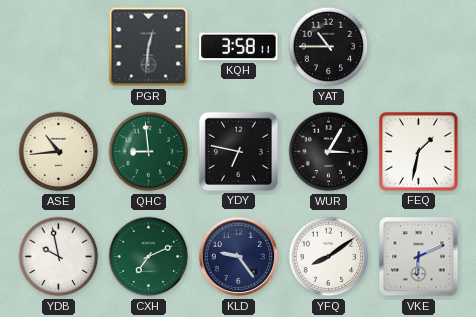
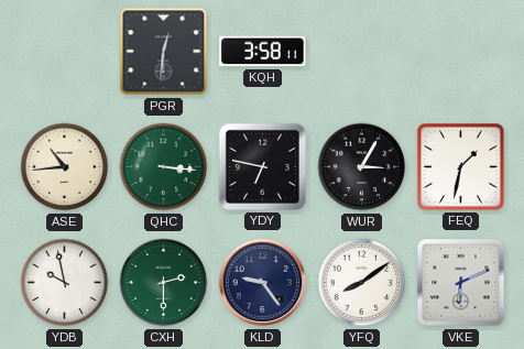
YAT: 10:45 -> none (329, 47)
QHC: 8:59 -> 3:16 (164, 167)
CXH: 7:11 -> 2:30 (164, 283)
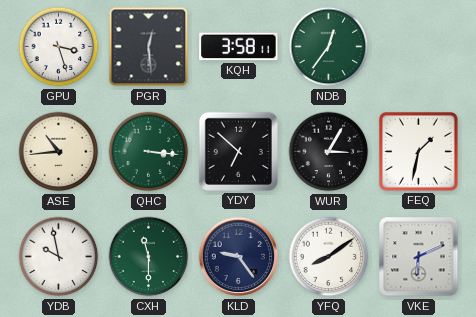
GPU: none -> 3:27 (59, 47)
PGR: 12:31 -> 12:29 (149, 47)
NDB: none -> 12:36 (329, 47)
YDY: 6:47 -> 6:52 (238, 151)
CXH: 2:30 -> 11:30 (149, 257)
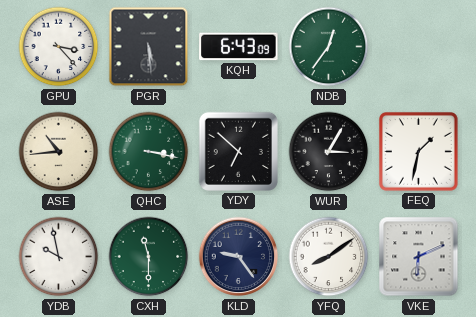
GPU: 3:27 -> 3:23 (59, 47)
PGR: 12:29 -> 5:29 (149, 47)
KQH: 3:58 -> 6:43 (239, 47)
QHC: 3:16 -> 3:17 (149, 152)
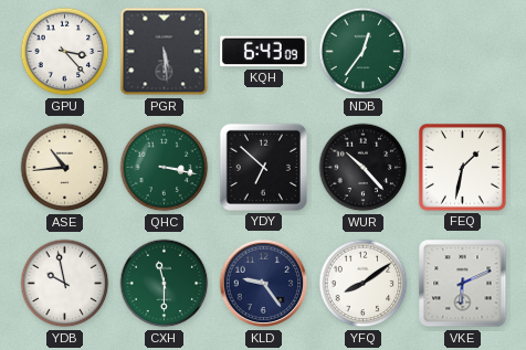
WUR: 3:05 -> 10:23 (364, 168)
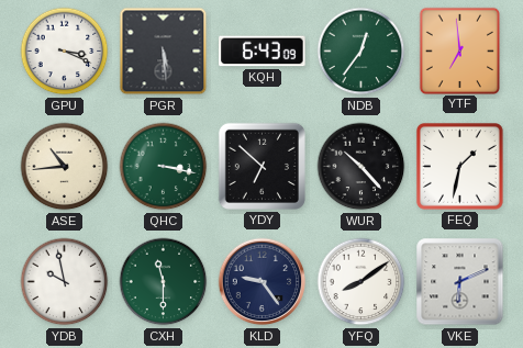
GPU: 3:23 -> 3:19 (65, 52)
YTF: none -> 6:59 (459, 50)
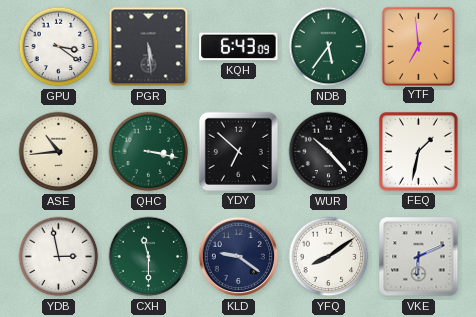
GPU: 3:19 -> 3:21 (59, 47)
NDB: 12:36 -> 5:36 (329, 47)
YDB: 9:58 -> 2:58 (59, 257)
KLD: 9:24 -> 9:21 (239, 257)
